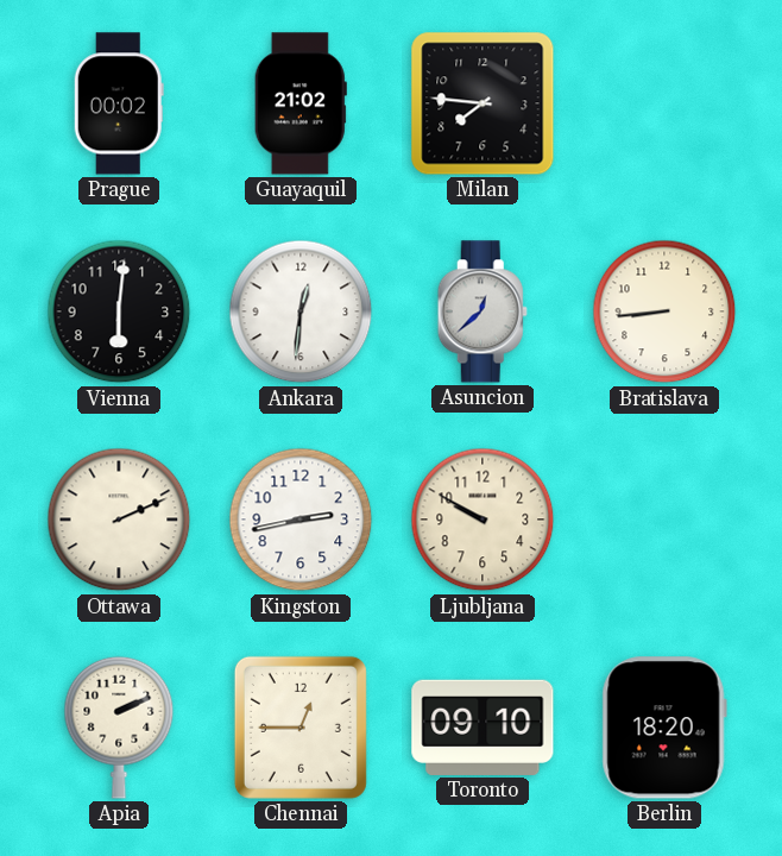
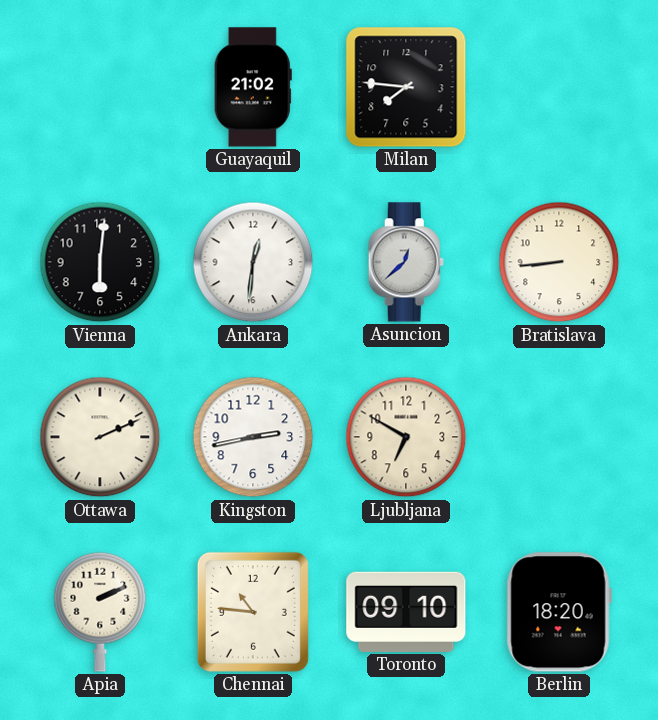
Prague: 00:02 -> none (119, 103)
Ljubljana: 9:50 -> 6:50 (406, 437)
Chennai: 12:45 -> 10:46 (253, 612)
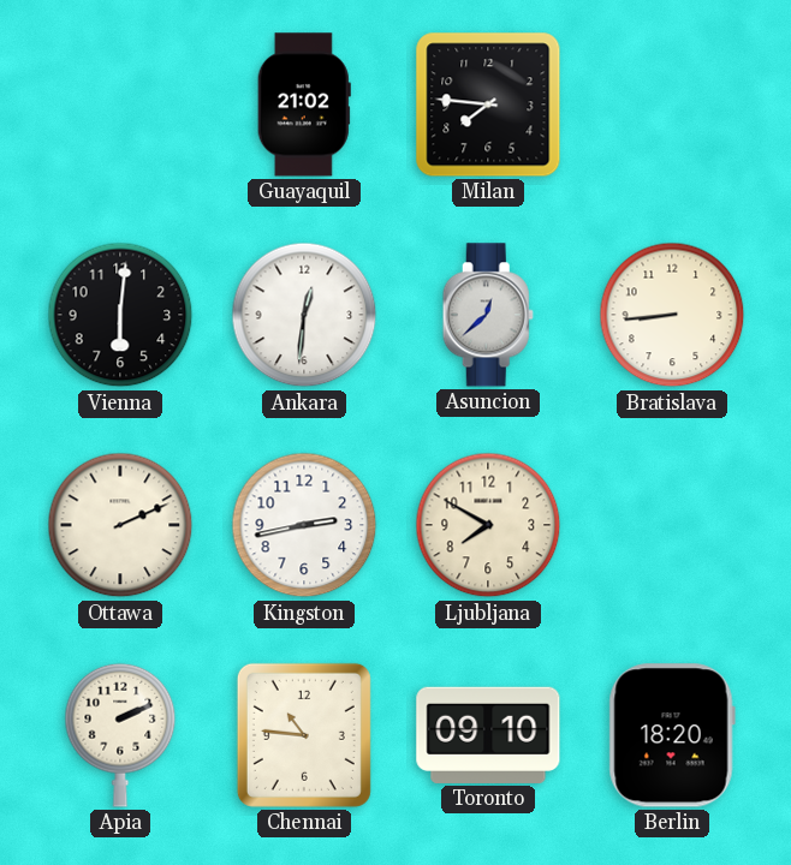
Ljubljana: 6:50 -> 7:50 (488, 525)
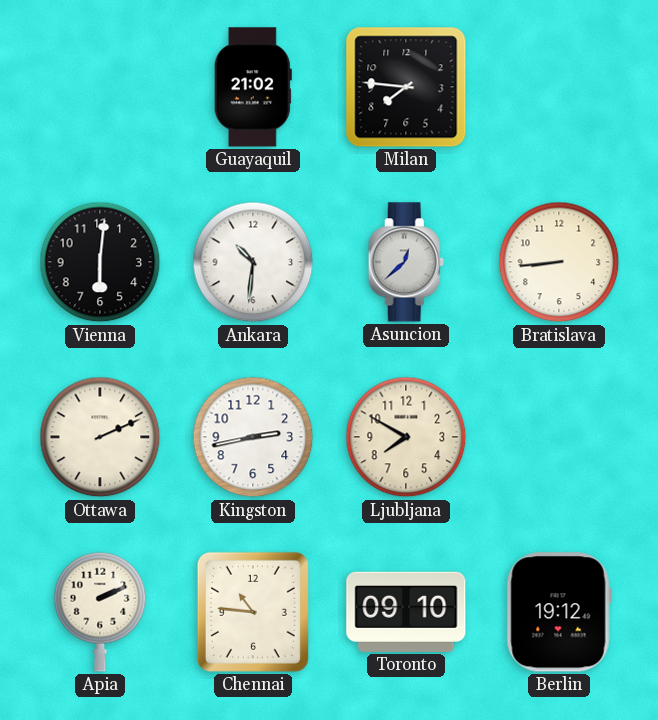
Ankara: 12:31 -> 10:31 (253, 262)
Berlin: 18:20 -> 19:12 (559, 612)
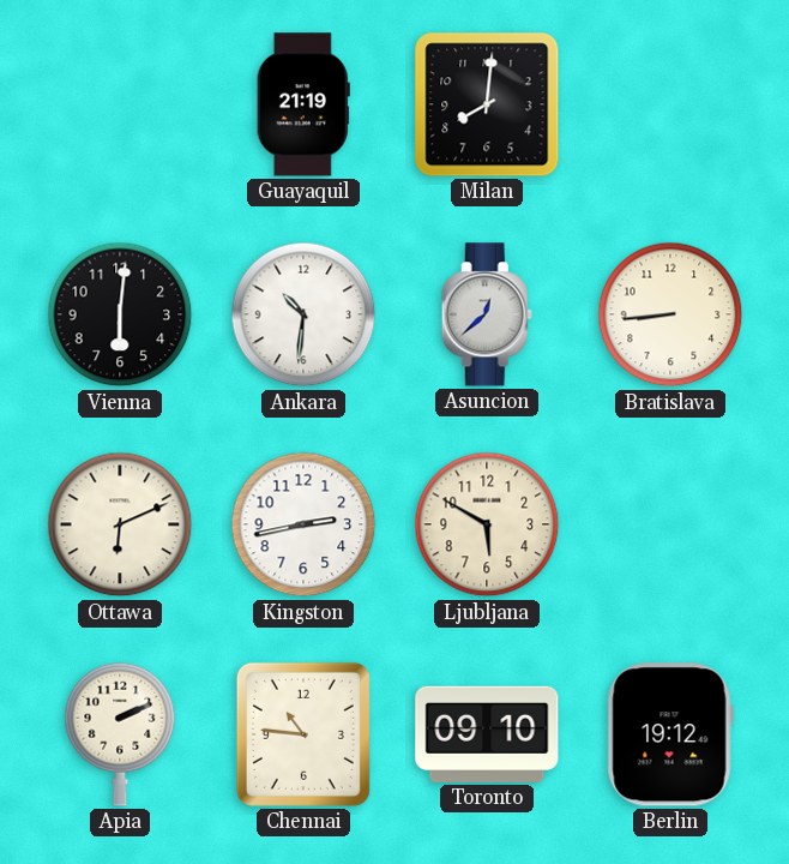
Guayaquil: 21:02 -> 21:19 (303, 104)
Milan: 7:46 -> 8:01 (487, 104)
Ottawa: 2:11 -> 6:11 (120, 524)
Ljubljana: 7:50 -> 5:50 (487, 524)
